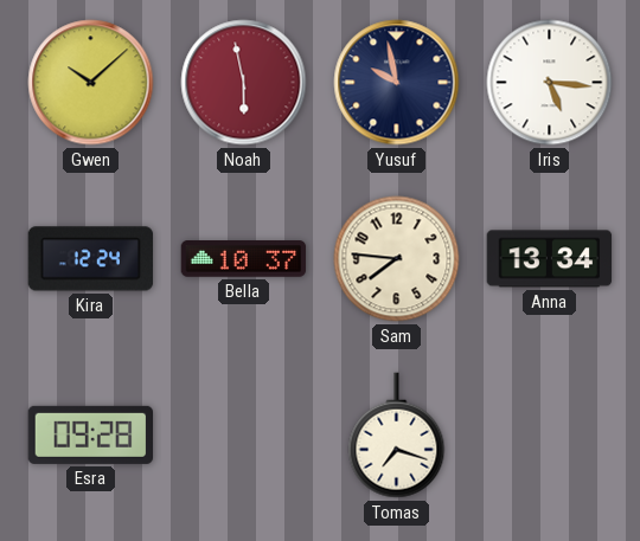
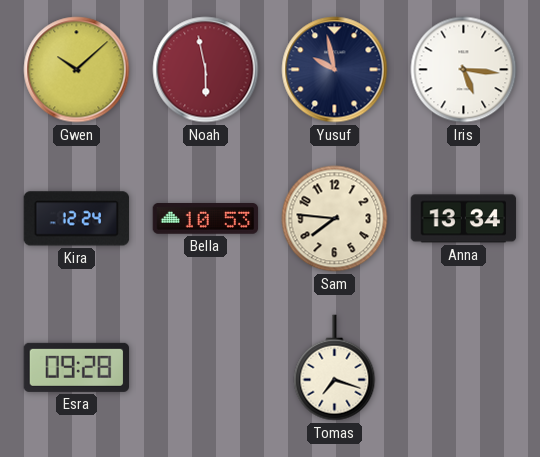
Bella: 10:37 -> 10:53 (206, 219)
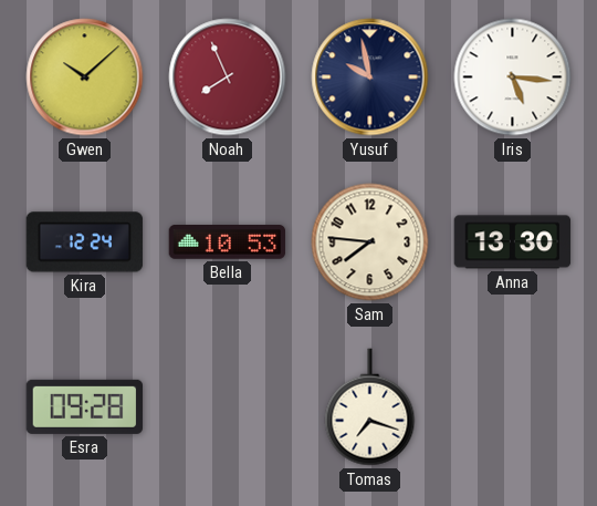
Noah: 5:58 -> 7:56 (228, 78)
Anna: 13:34 -> 13:30 (513, 242)
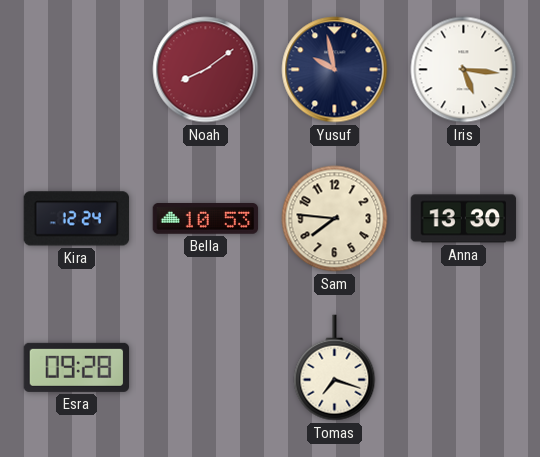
Gwen: 10:08 -> none (85, 78)
Noah: 7:56 -> 8:09 (206, 70)
